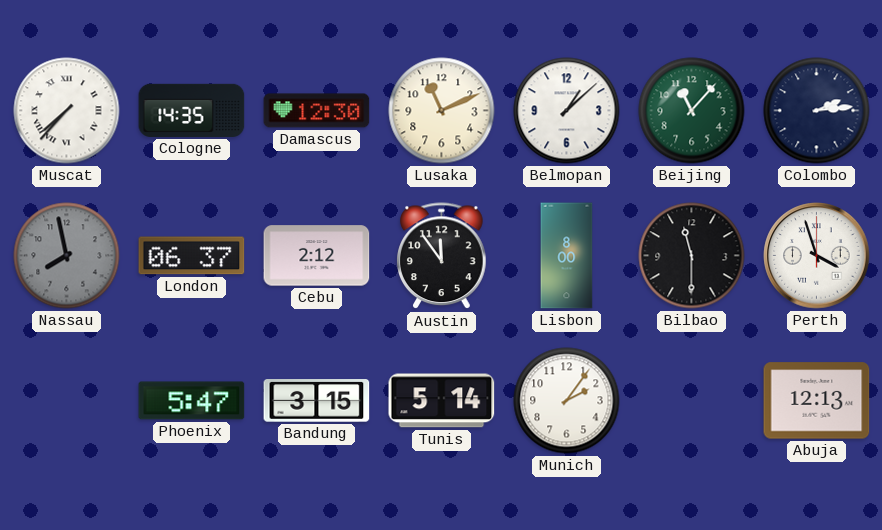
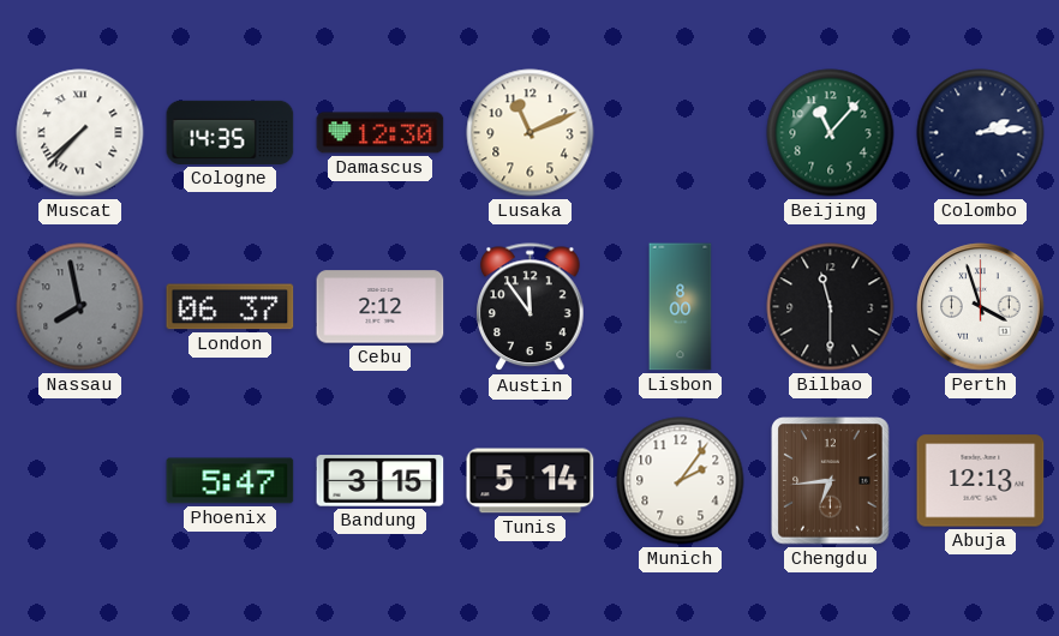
Belmopan: 1:08 -> none (567, 111)
Chengdu: none -> 6:44 (831, 481)
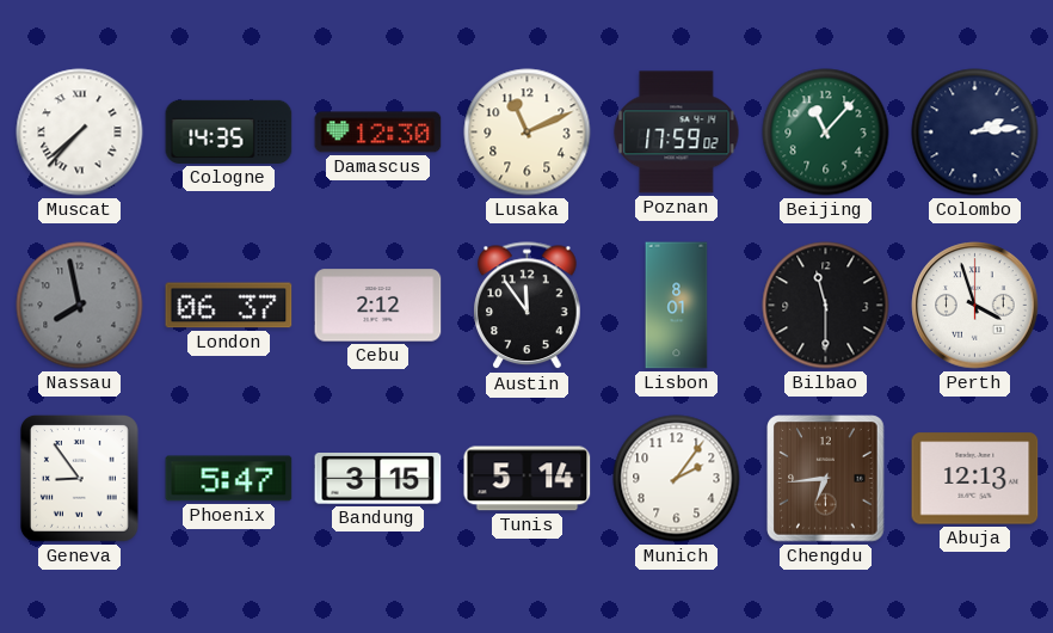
Poznan: none -> 17:59 (677, 133)
Lisbon: 8:00 -> 8:01 (677, 306)
Geneva: none -> 8:54 (79, 478)
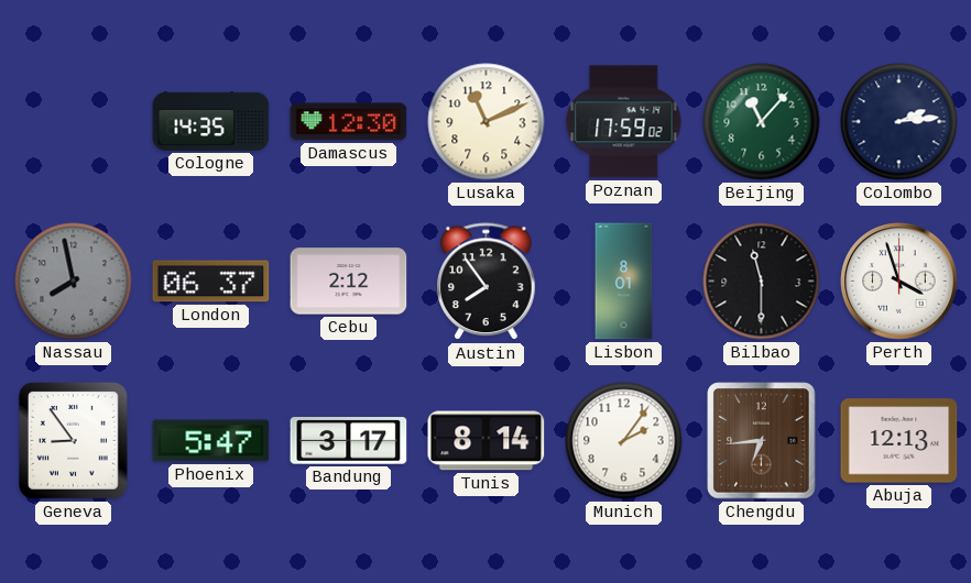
Muscat: 7:37 -> none (80, 133)
Austin: 11:54 -> 7:54 (487, 282)
Bandung: 3:15 -> 3:17 (349, 441)
Tunis: 5:14 -> 8:14 (487, 441)
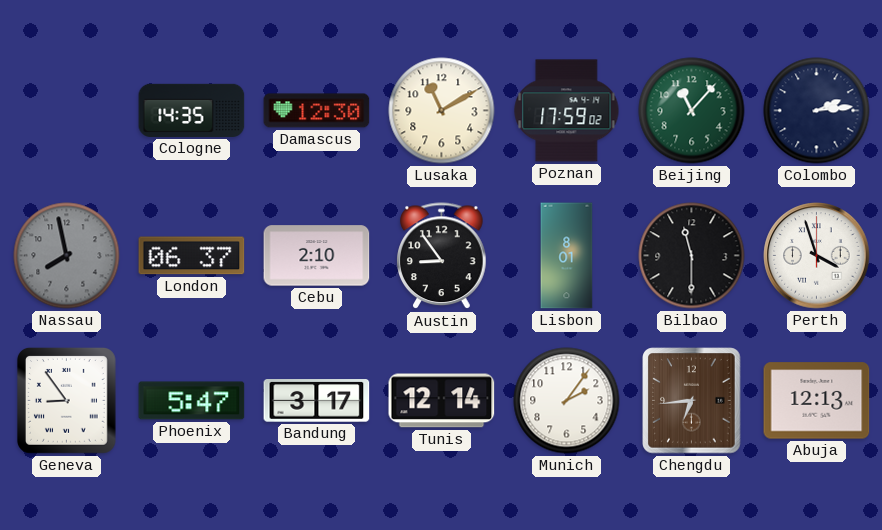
Lusaka: 11:11 -> 11:10 (442, 111)
Cebu: 2:12 -> 2:10 (317, 256)
Austin: 7:54 -> 8:54 (442, 256)
Tunis: 8:14 -> 12:14 (442, 401)
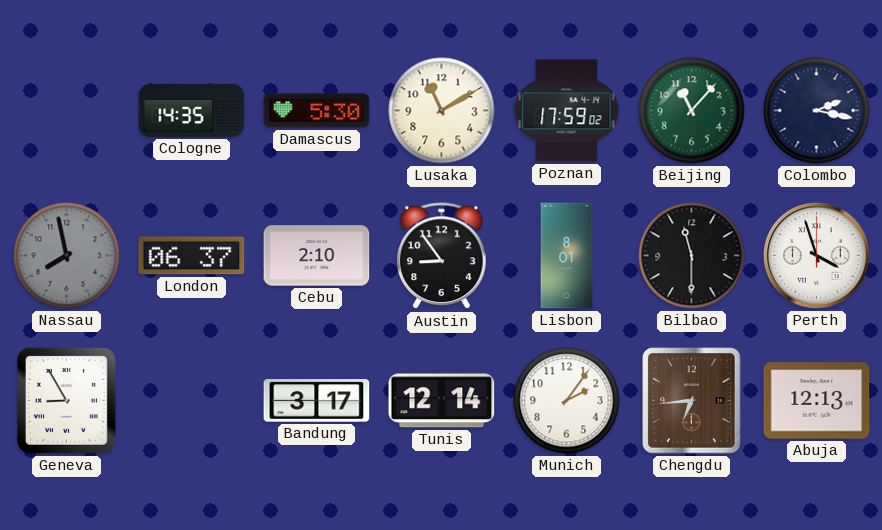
Damascus: 12:30 -> 5:30 (317, 111)
Colombo: 2:14 -> 2:17 (817, 111)
Geneva: 8:54 -> 8:55 (66, 400)
Phoenix: 5:47 -> none (192, 401)
